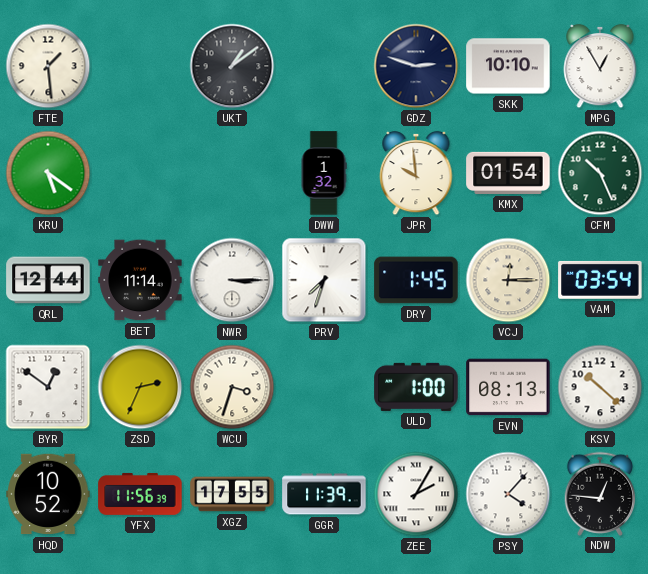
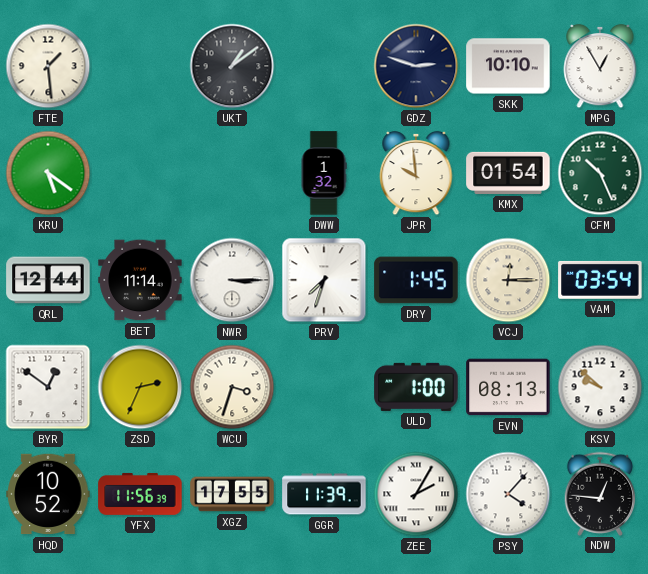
KSV: 10:22 -> 9:52 (600, 387)
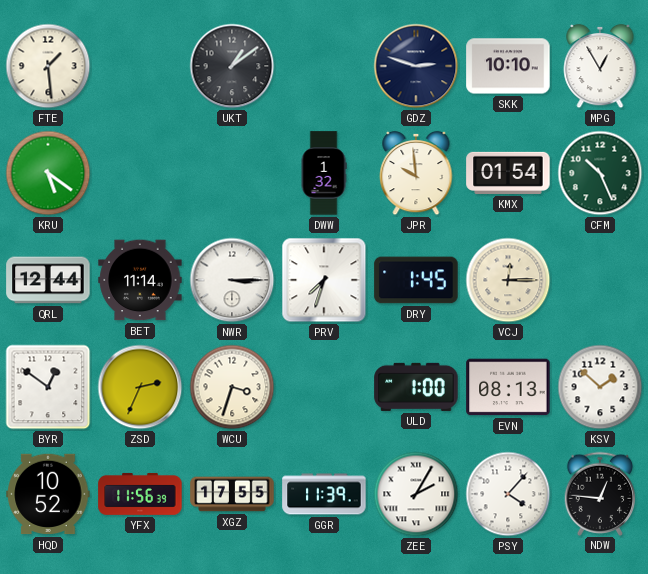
VAM: 03:54 -> none (600, 280)
KSV: 9:52 -> 1:52 (600, 387)
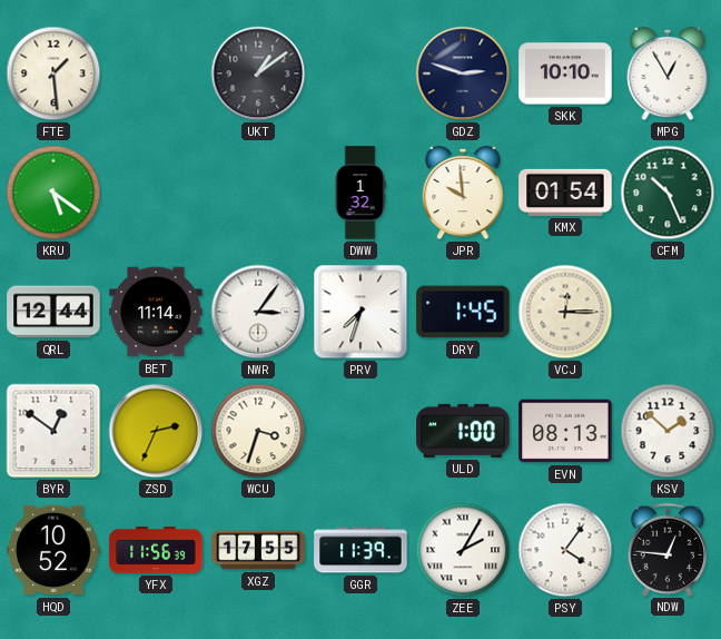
NWR: 3:15 -> 3:06 (258, 312)
PSY: 4:07 -> 4:06 (565, 550)
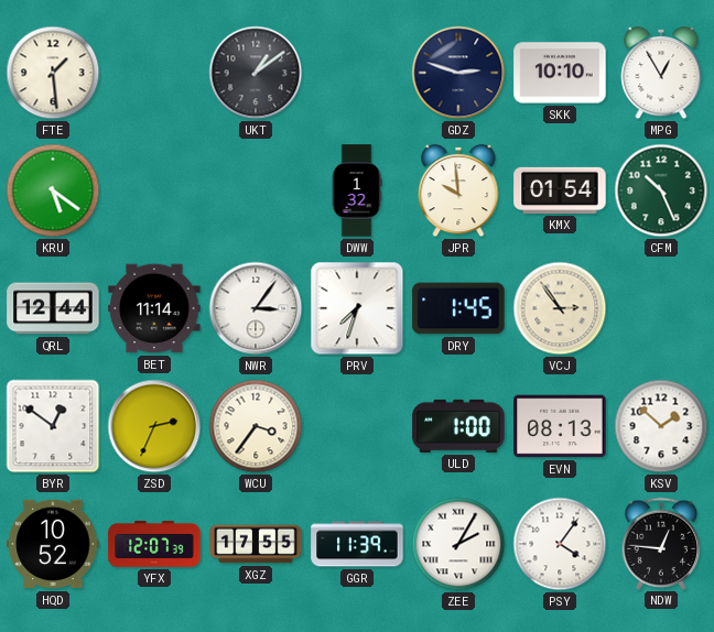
VCJ: 12:15 -> 2:54 (560, 308)
WCU: 3:33 -> 3:36 (256, 426)
YFX: 11:56 -> 12:07 (154, 544)
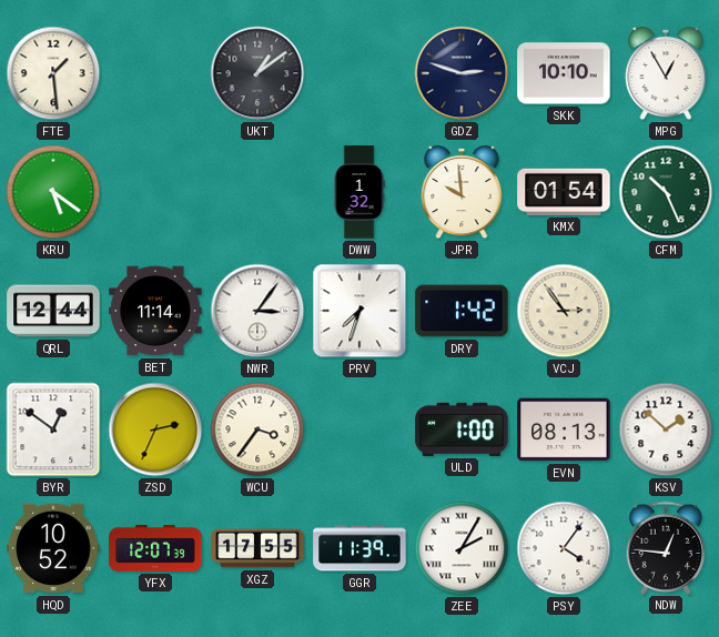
DRY: 1:45 -> 1:42 (462, 311)
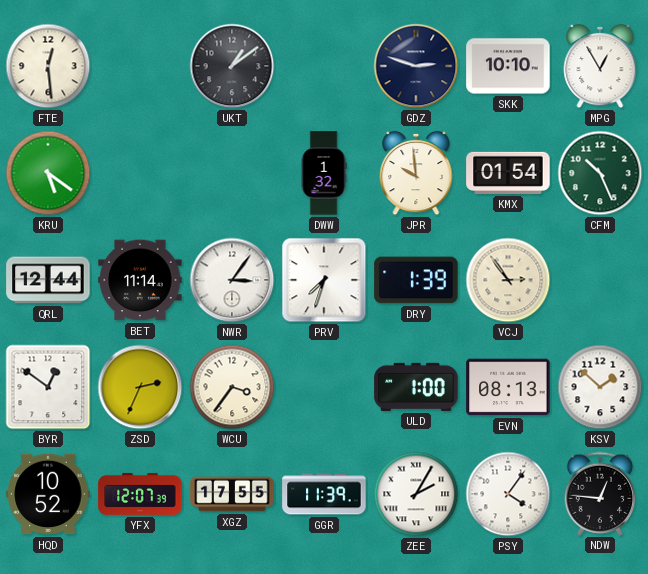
FTE: 1:29 -> 12:29 (48, 66)
DRY: 1:42 -> 1:39 (416, 280)
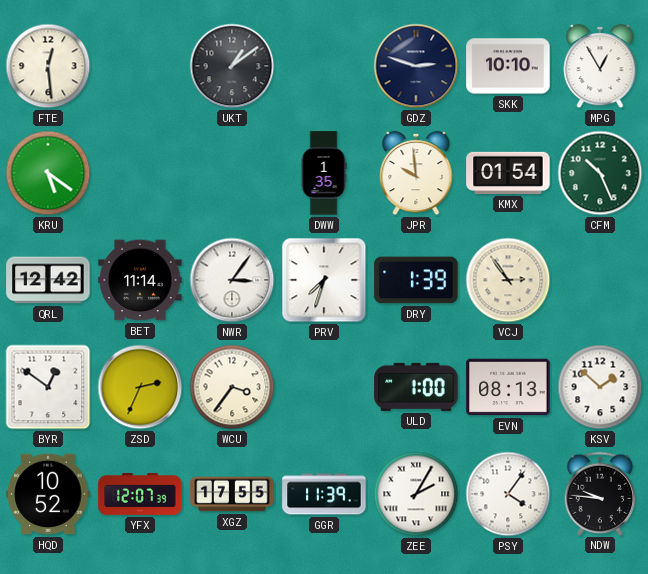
DWW: 1:32 -> 1:35 (324, 173)
QRL: 12:44 -> 12:42 (48, 280)
NDW: 12:46 -> 9:46 (600, 493)
